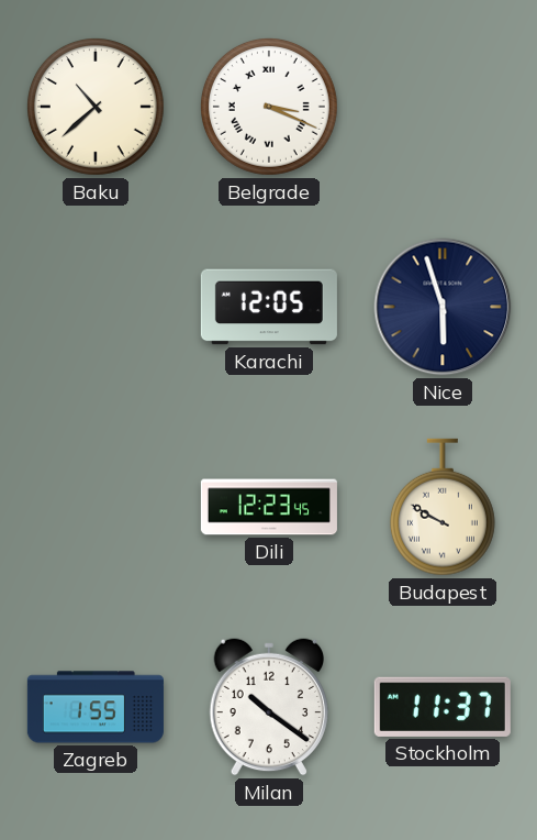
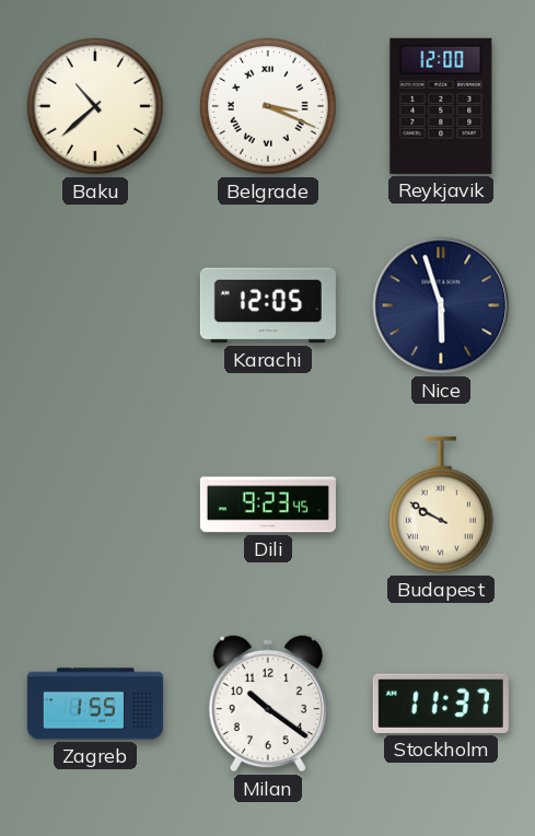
Reykjavik: none -> 12:00 (441, 106)
Dili: 12:23 -> 9:23 (268, 504)
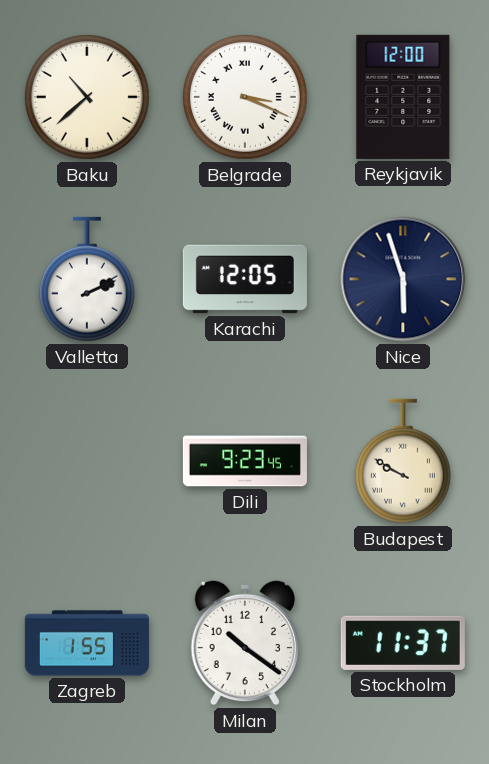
Valletta: none -> 2:11 (87, 279)
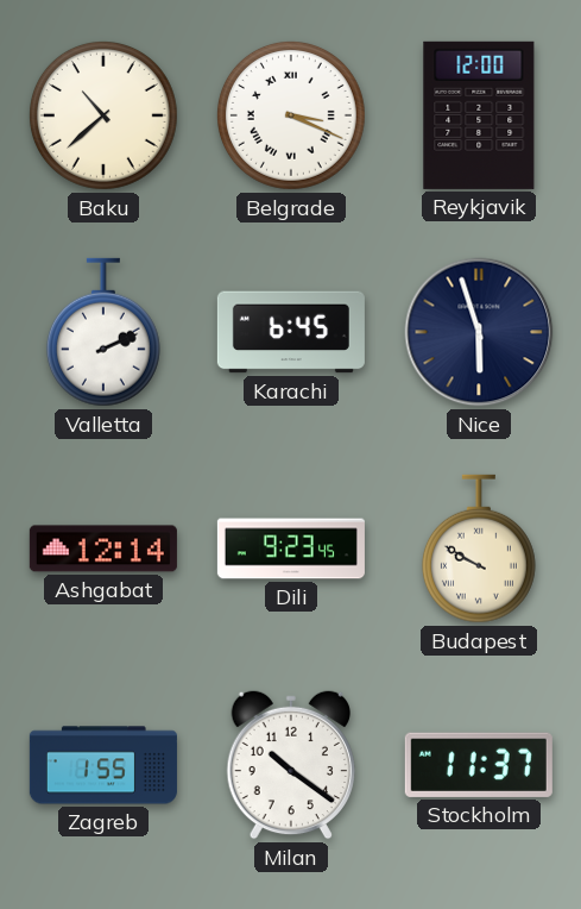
Karachi: 12:05 -> 6:45 (291, 332)
Ashgabat: none -> 12:14 (103, 548)
